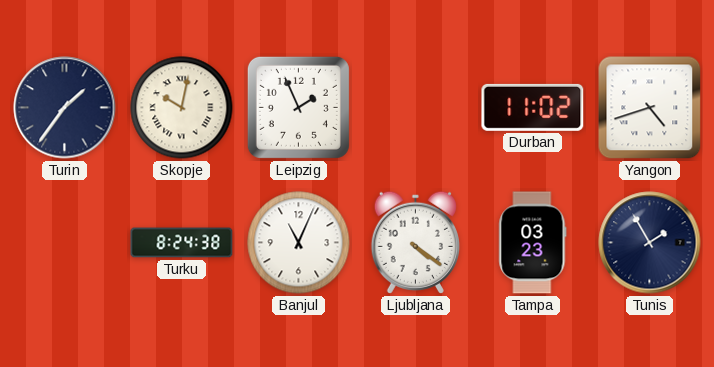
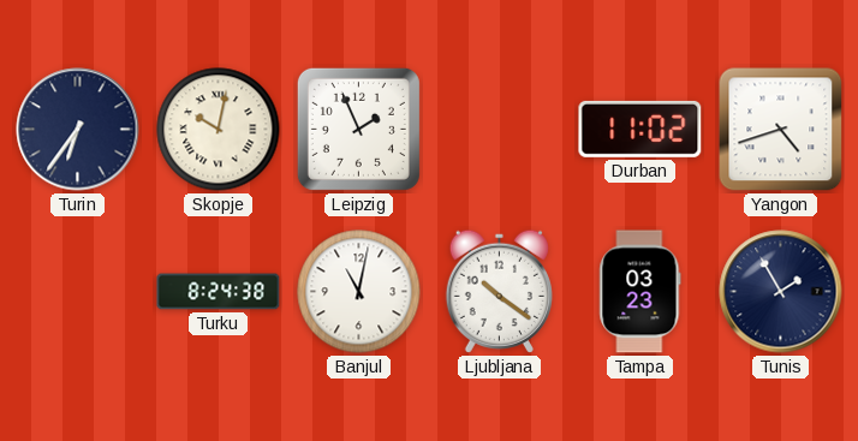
Turin: 1:36 -> 6:36 (78, 130)
Banjul: 11:04 -> 11:02 (359, 292)
Ljubljana: 4:21 -> 10:21 (499, 291)
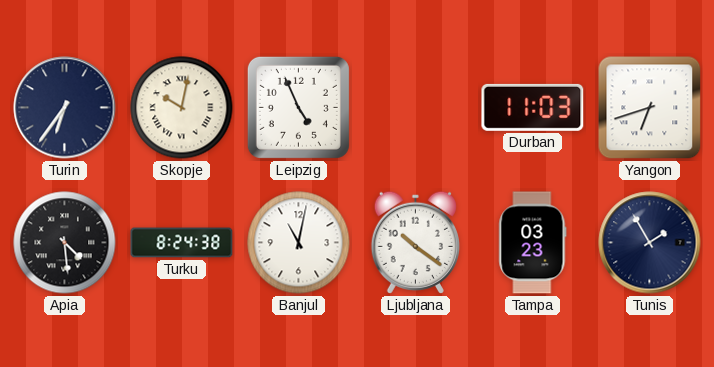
Leipzig: 1:56 -> 4:56 (298, 107)
Durban: 11:02 -> 11:03 (533, 107)
Yangon: 4:42 -> 6:42 (650, 108)
Apia: none -> 4:29 (65, 243)
